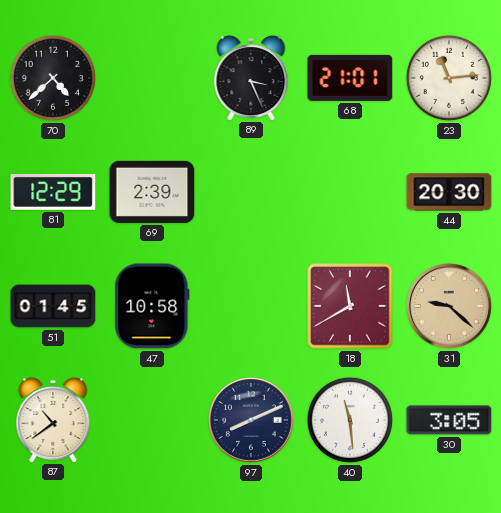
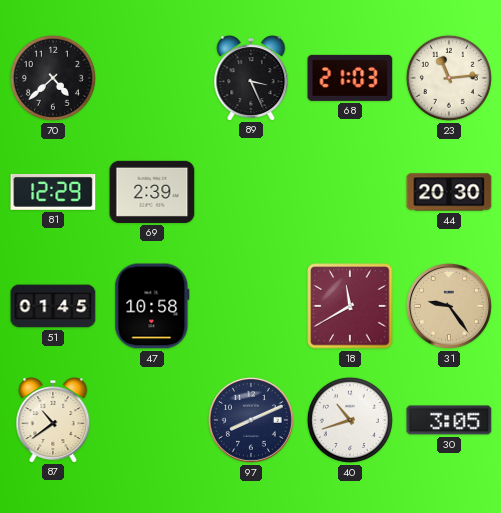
68: 21:01 -> 21:03 (350, 78)
31: 9:22 -> 9:24 (449, 306)
40: 11:29 -> 10:42 (350, 420)
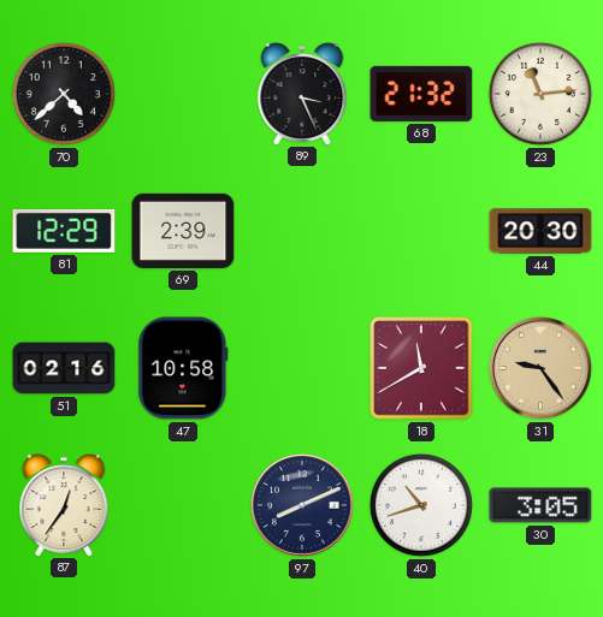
68: 21:03 -> 21:32 (421, 94)
51: 01:45 -> 02:16 (64, 368)
87: 10:39 -> 12:36 (64, 505)
